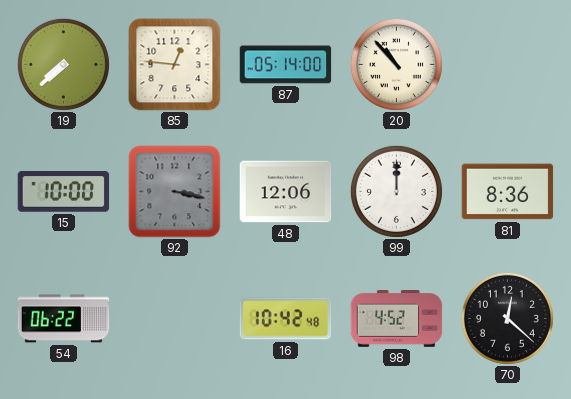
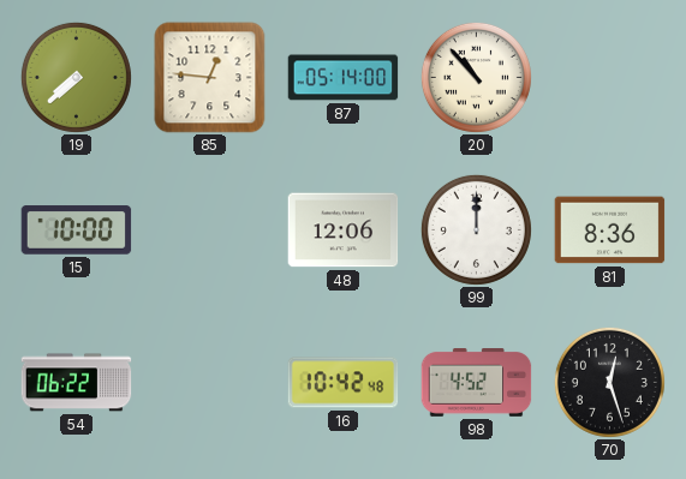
92: 3:17 -> none (175, 192)
70: 12:22 -> 12:27 (609, 382)
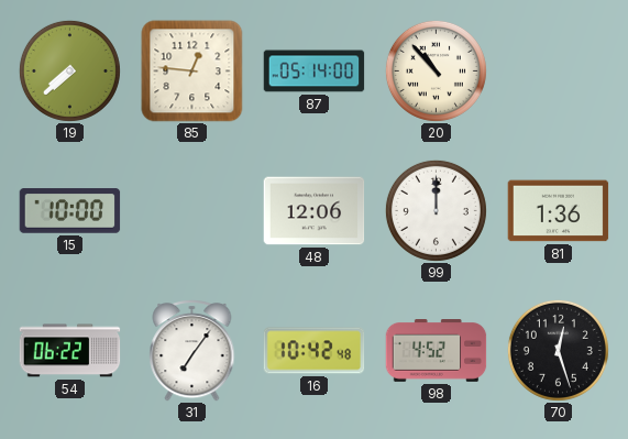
81: 8:36 -> 1:36 (559, 211)
31: none -> 7:06 (192, 350)
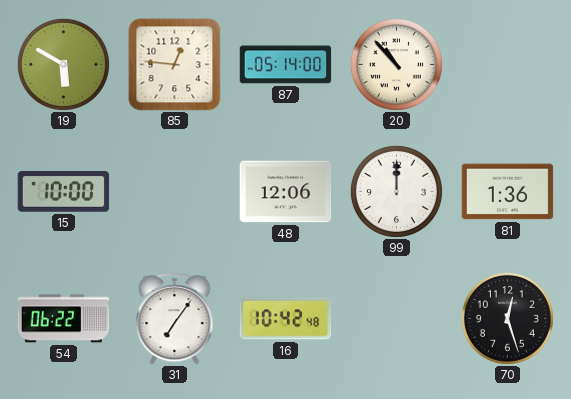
19: 7:38 -> 5:50 (63, 64)
98: 4:52 -> none (437, 351)
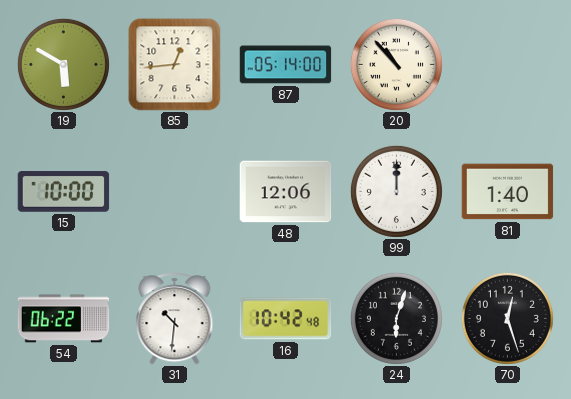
85: 12:46 -> 12:44 (175, 65)
81: 1:36 -> 1:40 (508, 192)
31: 7:06 -> 10:31 (175, 318)
24: none -> 6:03 (396, 318)
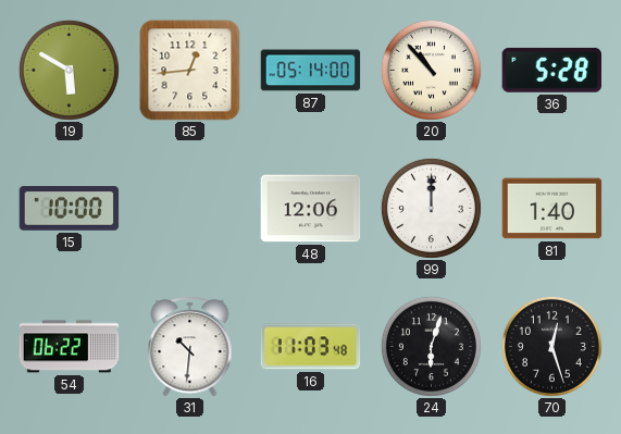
36: none -> 5:28 (551, 70)
16: 10:42 -> 11:03 (311, 347)
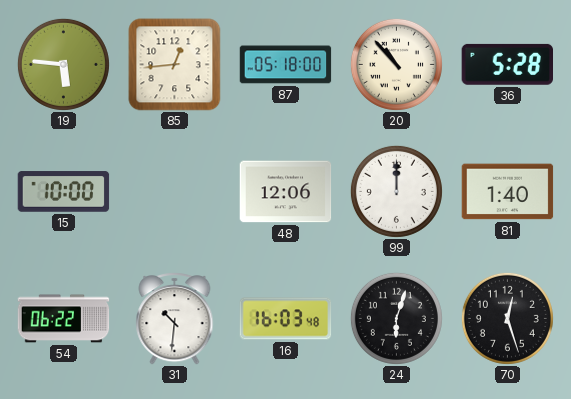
19: 5:50 -> 5:46 (63, 64)
87: 05:14 -> 05:18 (286, 65)
16: 11:03 -> 16:03 (286, 319)
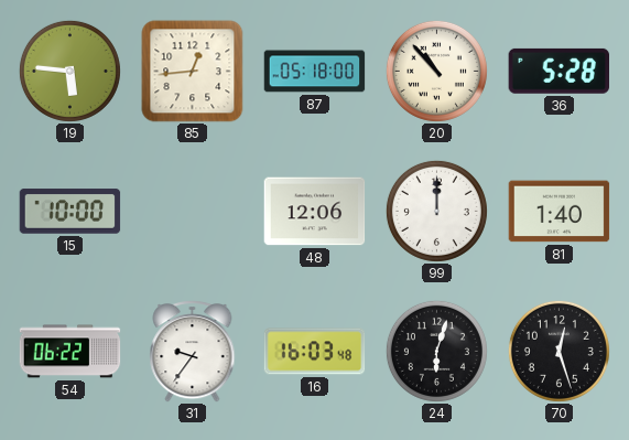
31: 10:31 -> 9:36 (193, 351)
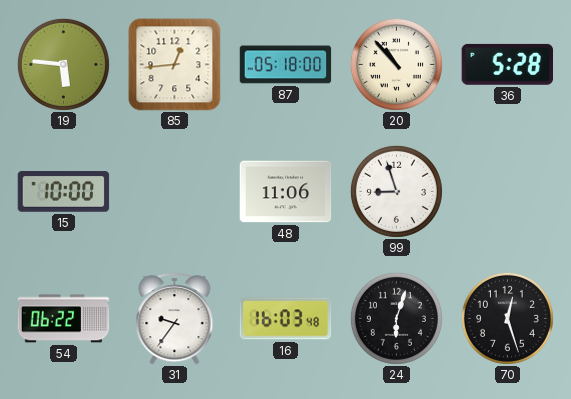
48: 12:06 -> 11:06 (286, 192)
99: 12:00 -> 8:57 (396, 191)
81: 1:40 -> none (560, 212)
